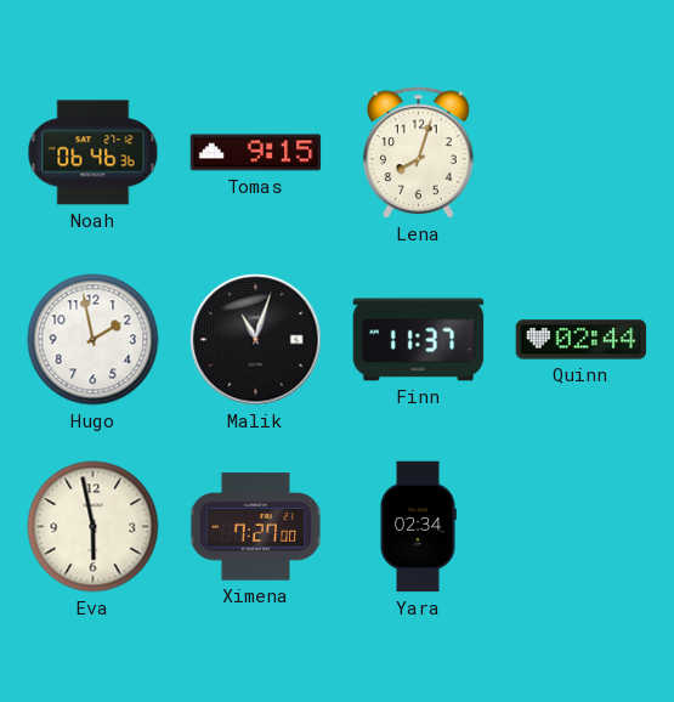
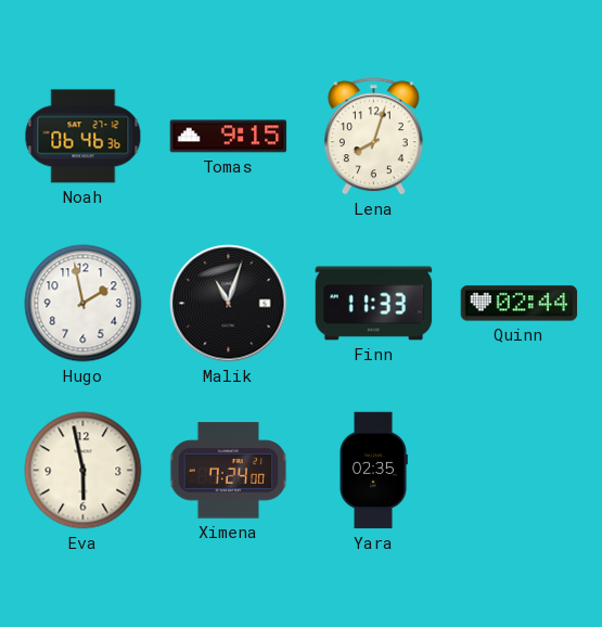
Finn: 11:37 -> 11:33 (374, 304)
Ximena: 7:27 -> 7:24 (229, 471)
Yara: 02:34 -> 02:35 (373, 471)
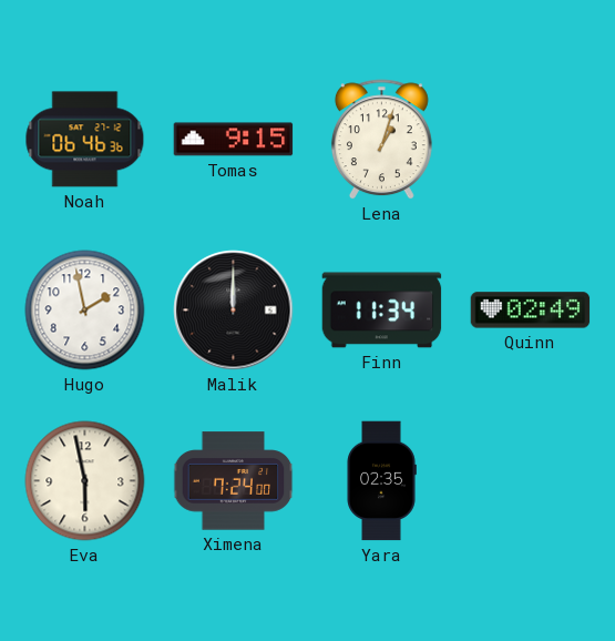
Lena: 8:03 -> 1:03 (381, 140)
Malik: 11:03 -> 12:00 (234, 311)
Finn: 11:33 -> 11:34 (382, 311)
Quinn: 02:44 -> 02:49 (531, 311)
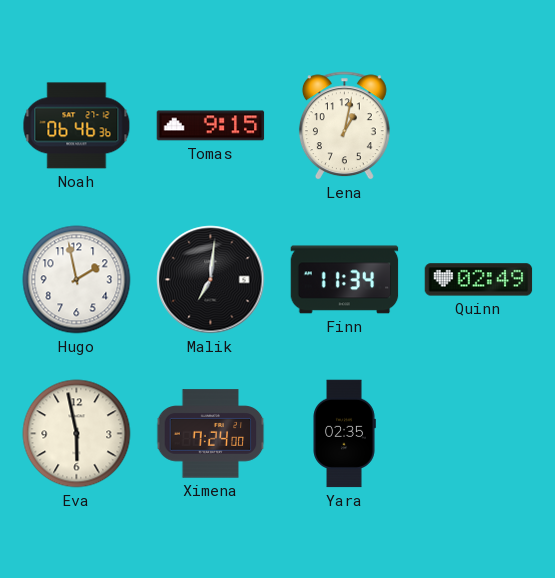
Lena: 1:03 -> 1:02 (344, 126)
Malik: 12:00 -> 7:01 (211, 280)
